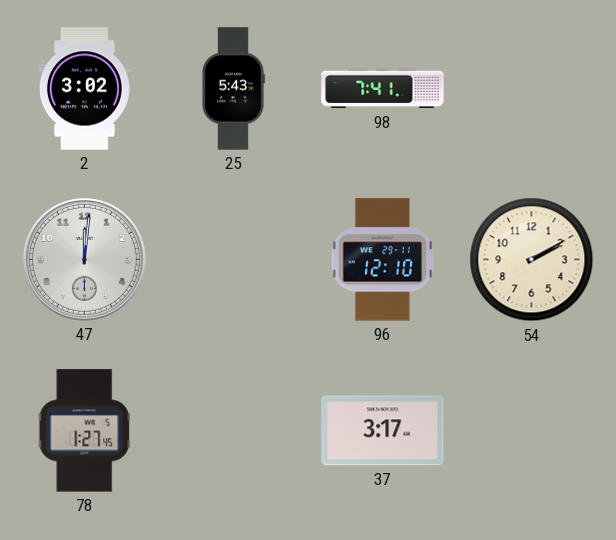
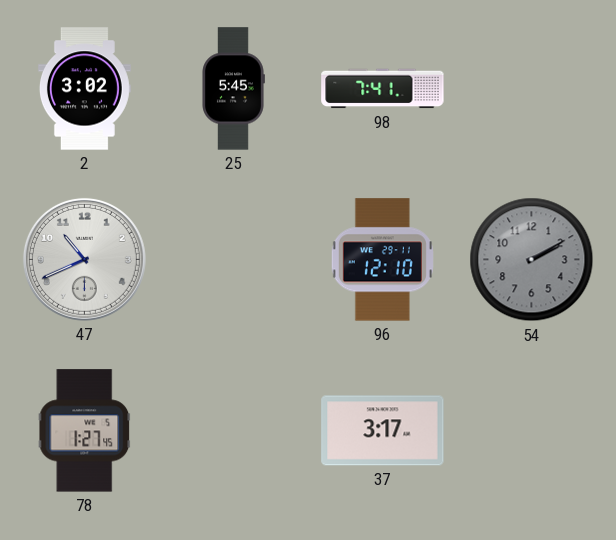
25: 5:43 -> 5:45 (233, 89)
47: 12:01 -> 10:41 (84, 259)
54 dial: cream -> grey (532, 260)
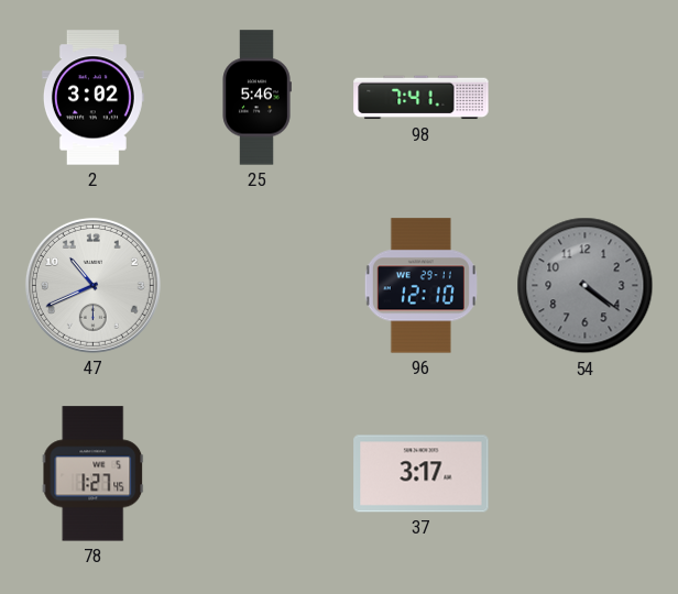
25: 5:45 -> 5:46 (256, 98)
54: 2:10 -> 4:21 (586, 286)
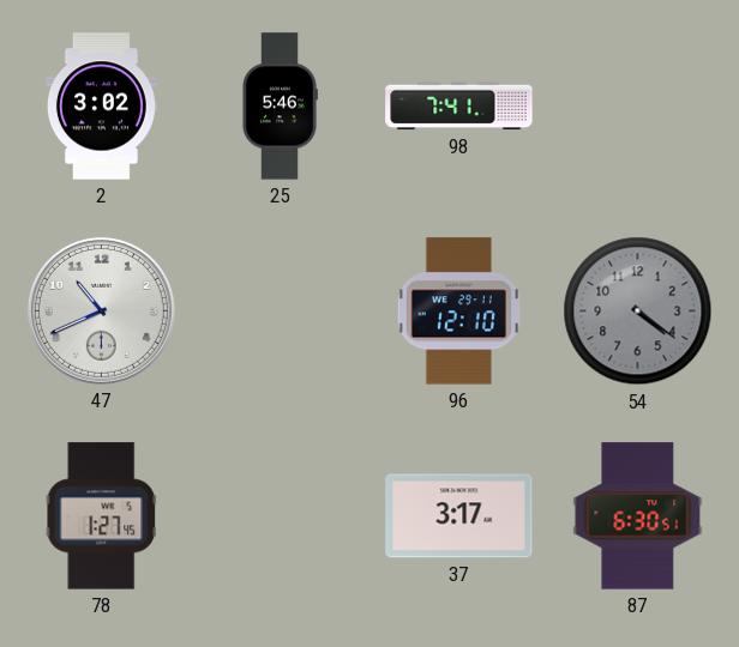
87: none -> 6:30 (638, 516)
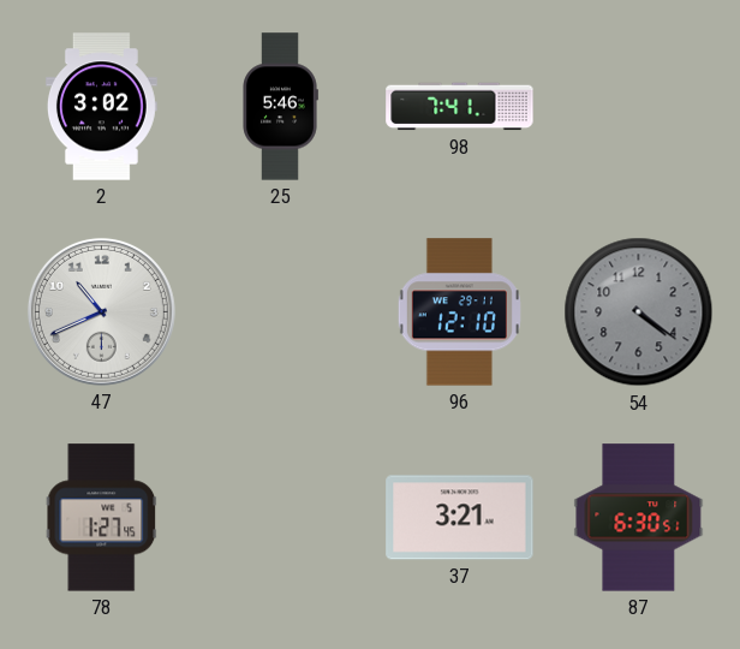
37: 3:17 -> 3:21 (460, 518)
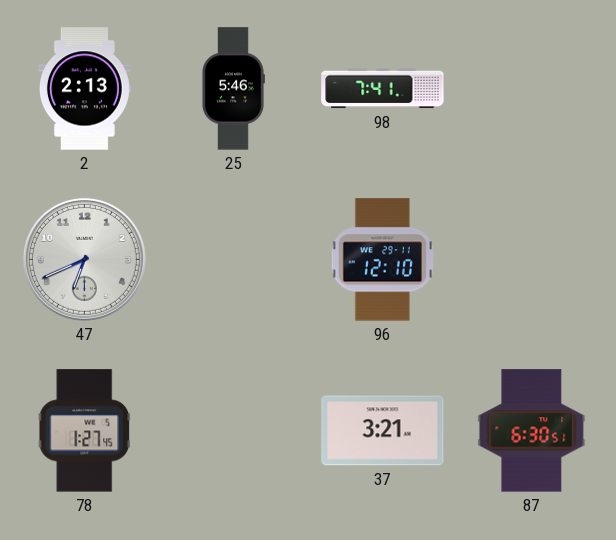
2: 3:02 -> 2:13 (84, 89)
47: 10:41 -> 6:41 (84, 259)
54: 4:21 -> none (639, 312)
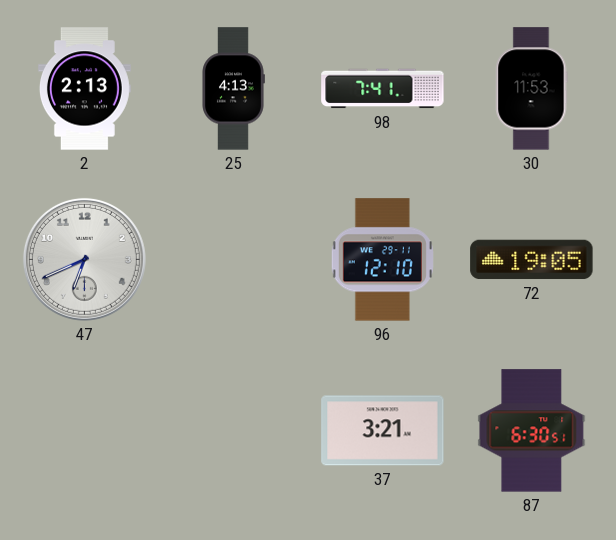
25: 5:46 -> 4:13 (233, 89)
30: none -> 11:53 (532, 89)
72: none -> 19:05 (532, 260)
78: 1:27 -> none (85, 431)
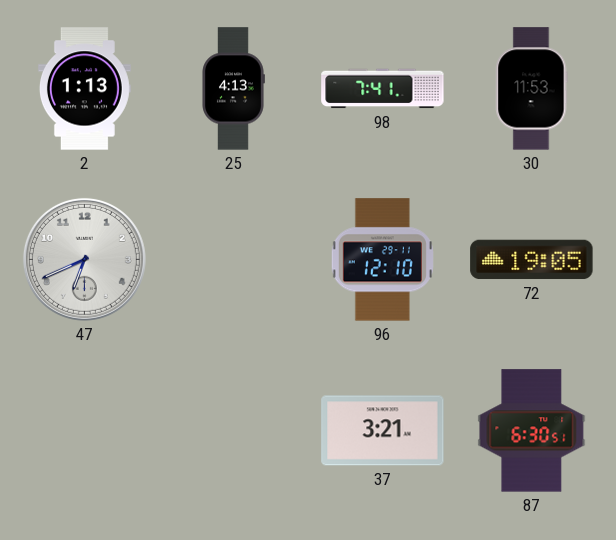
2: 2:13 -> 1:13 (84, 89)
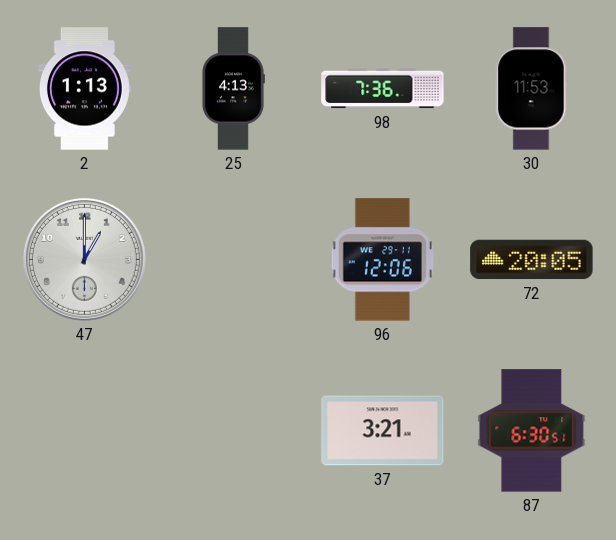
98: 7:41 -> 7:36 (383, 89)
47: 6:41 -> 1:00 (84, 259)
96: 12:10 -> 12:06 (382, 260)
72: 19:05 -> 20:05 (532, 260)
